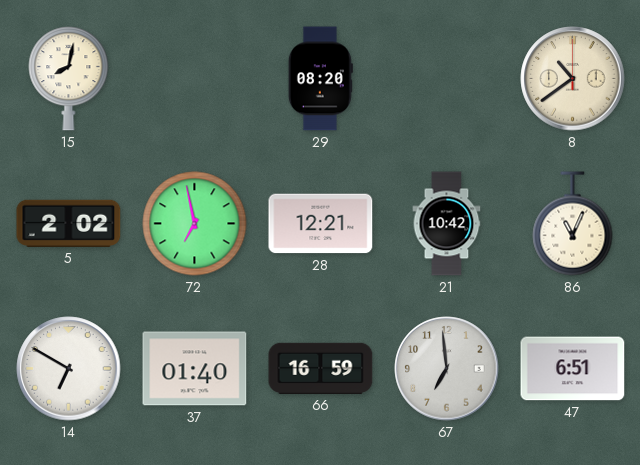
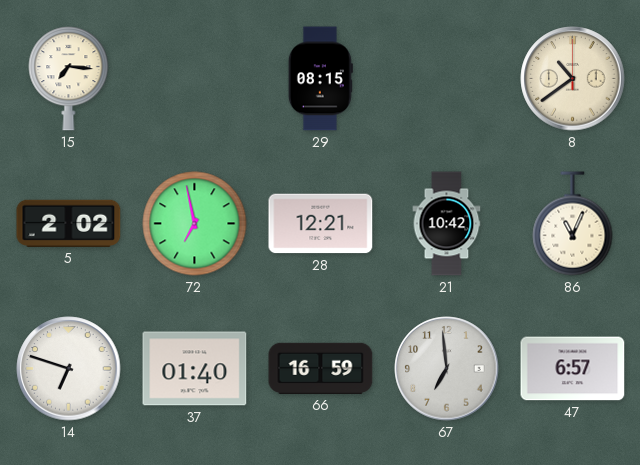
15: 8:02 -> 7:16 (69, 79)
29: 08:20 -> 08:15 (320, 79)
14: 6:50 -> 6:48 (69, 369)
47: 6:51 -> 6:57 (573, 369)
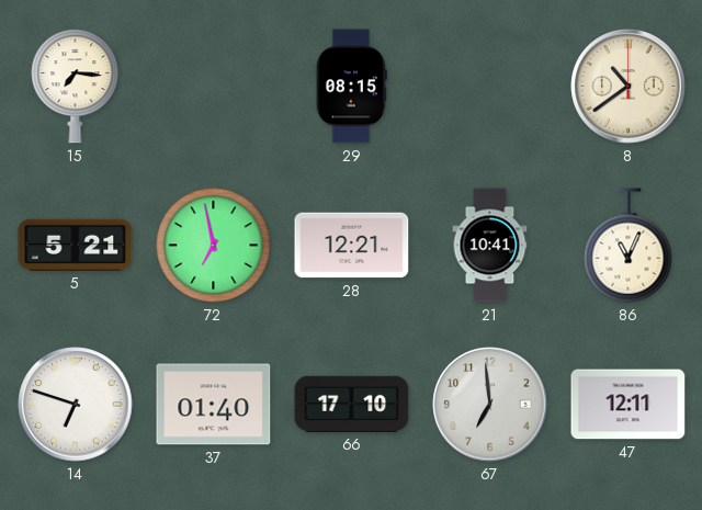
5: 2:02 -> 5:21 (76, 245)
21: 10:42 -> 10:41 (490, 246)
66: 16:59 -> 17:10 (352, 404)
47: 6:57 -> 12:11 (629, 405)
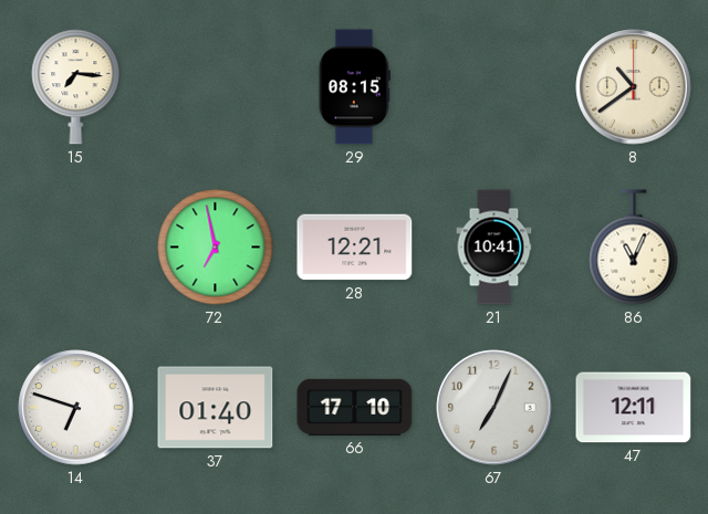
5: 5:21 -> none (76, 245)
67: 6:59 -> 7:04 (494, 408)
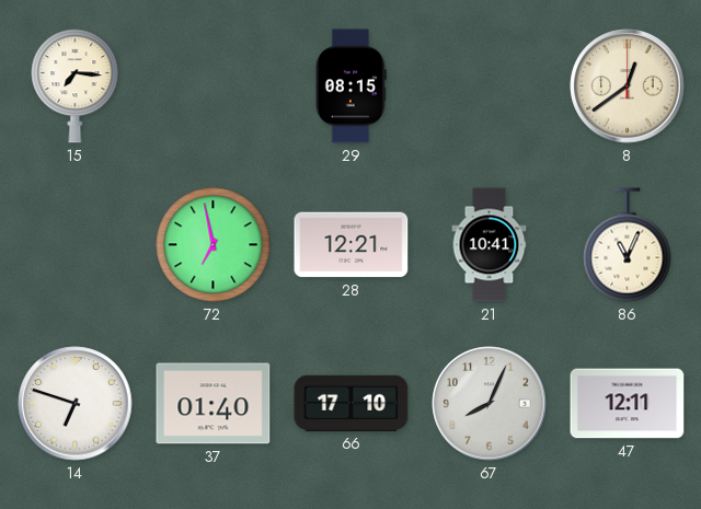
8: 10:39 -> 12:39 (628, 86)
67: 7:04 -> 8:04 (490, 404)
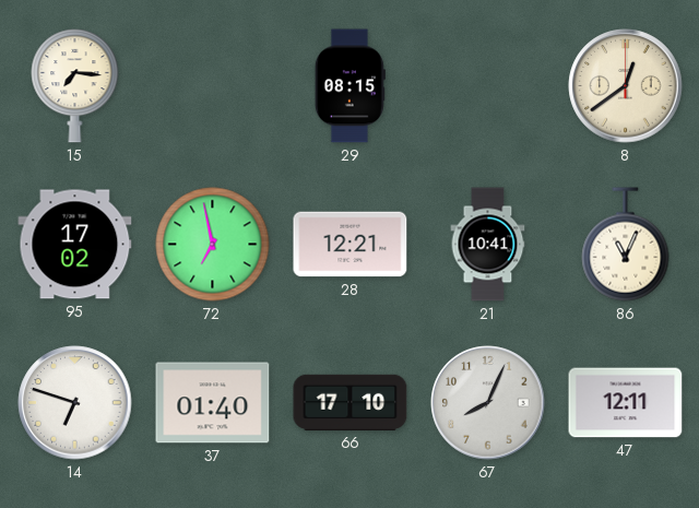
95: none -> 17:02 (75, 245)
